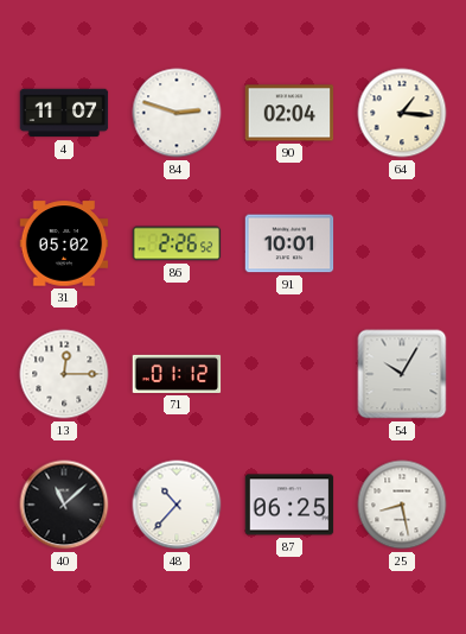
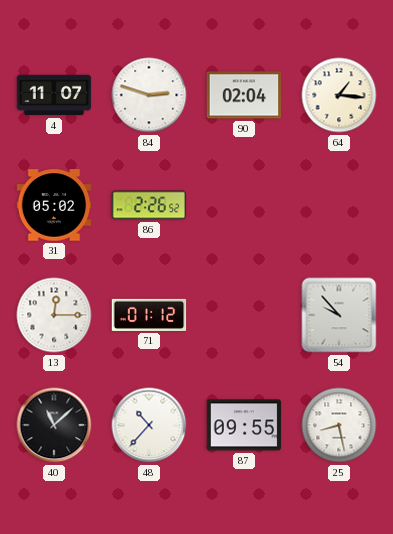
91: 10:01 -> none (289, 243)
54: 10:05 -> 9:53 (339, 315)
87: 06:25 -> 09:55 (244, 425)
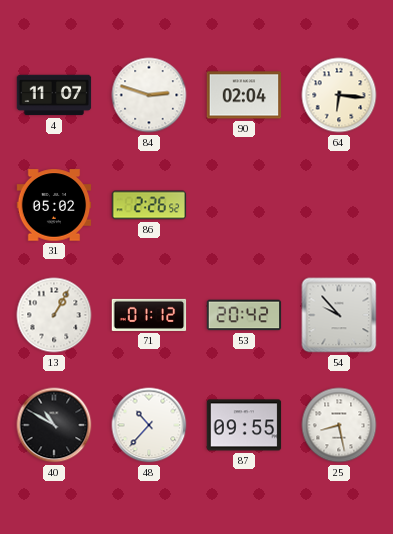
64: 1:16 -> 6:16 (339, 95)
13: 12:15 -> 1:05 (54, 315)
53: none -> 20:42 (244, 315)
40: 11:08 -> 10:50 (54, 425)
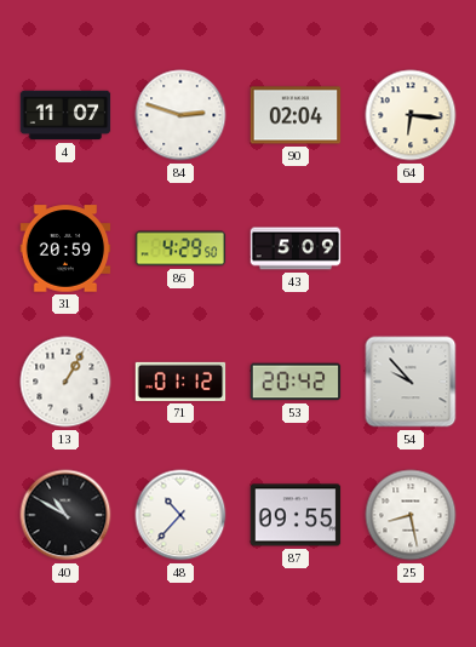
31: 05:02 -> 20:59 (65, 248)
86: 2:26 -> 4:29 (180, 248)
43: none -> 5:09 (296, 248)
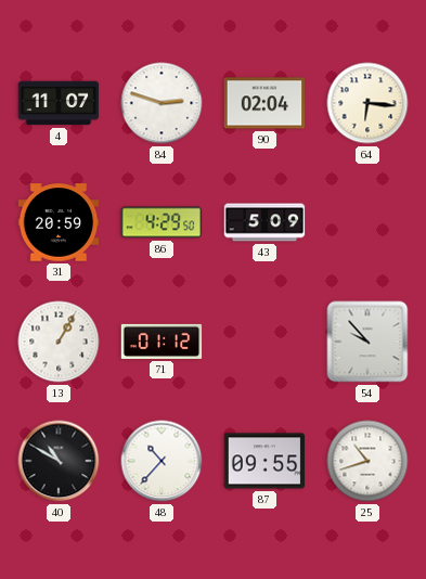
53: 20:42 -> none (296, 382)
25: 8:28 -> 10:42 (367, 461)
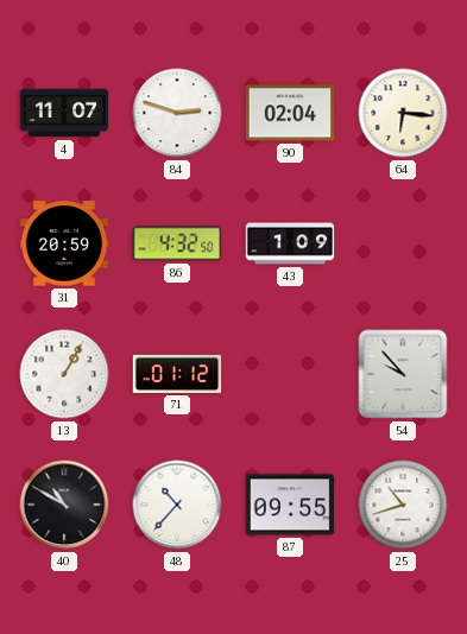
86: 4:29 -> 4:32 (177, 243)
43: 5:09 -> 1:09 (290, 243)
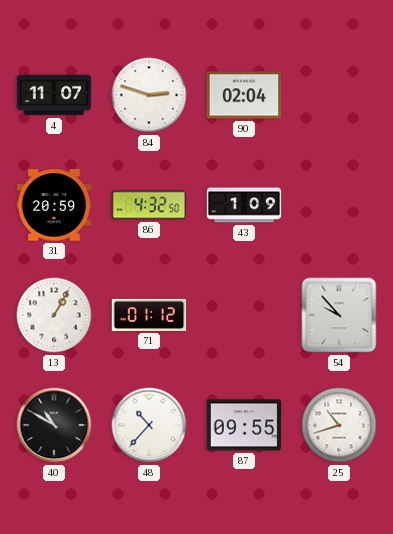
64: 6:16 -> none (403, 113)
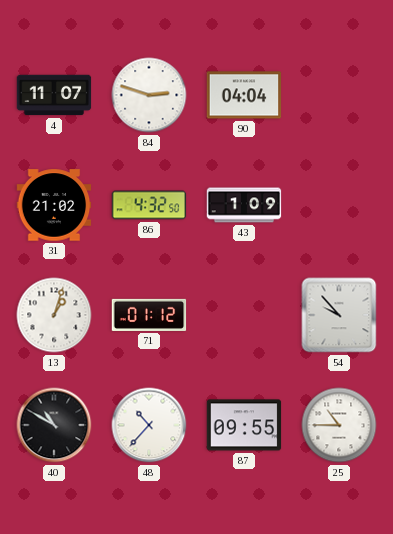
90: 02:04 -> 04:04 (244, 95)
31: 20:59 -> 21:02 (54, 205)
13: 1:05 -> 1:03 (54, 315)
25: 10:42 -> 10:45 (339, 425)
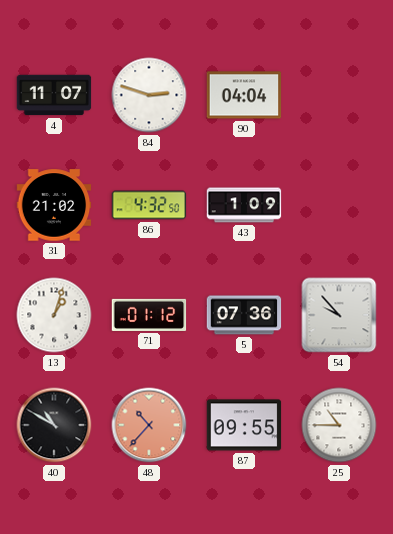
5: none -> 07:36 (244, 315)
48 dial: white -> salmon (149, 425)
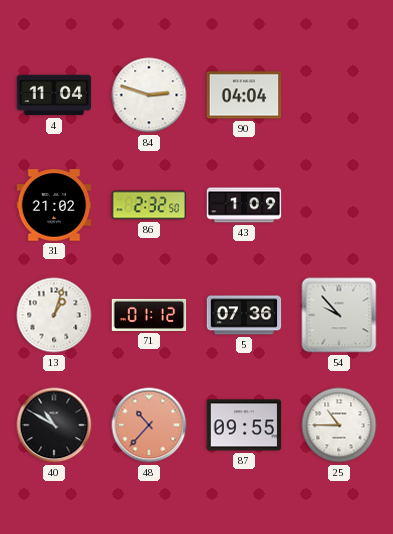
4: 11:07 -> 11:04 (54, 95)
86: 4:32 -> 2:32 (149, 205)
